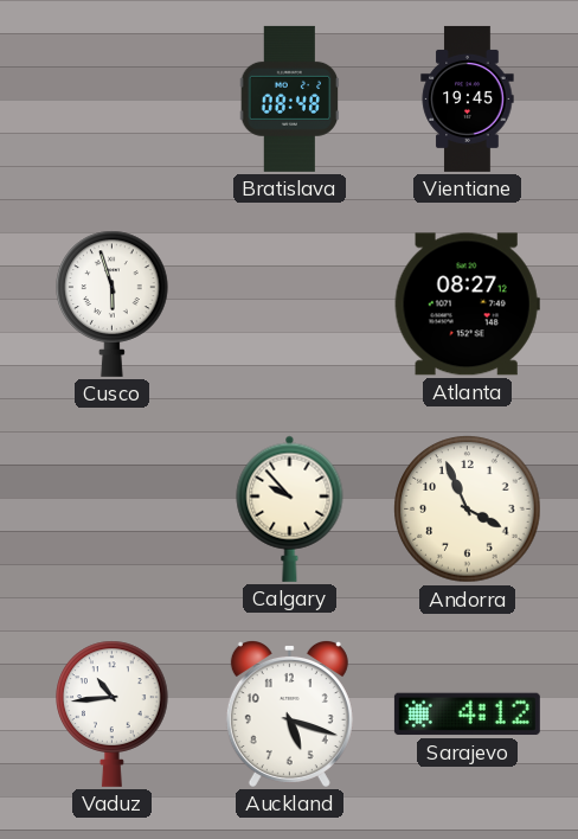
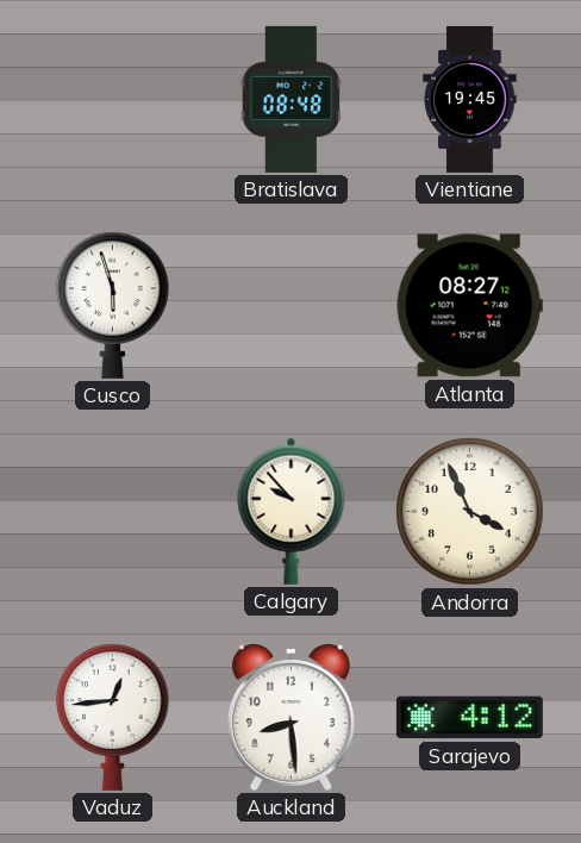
Vaduz: 10:44 -> 12:44 (113, 717)
Auckland: 5:18 -> 8:29 (290, 718)
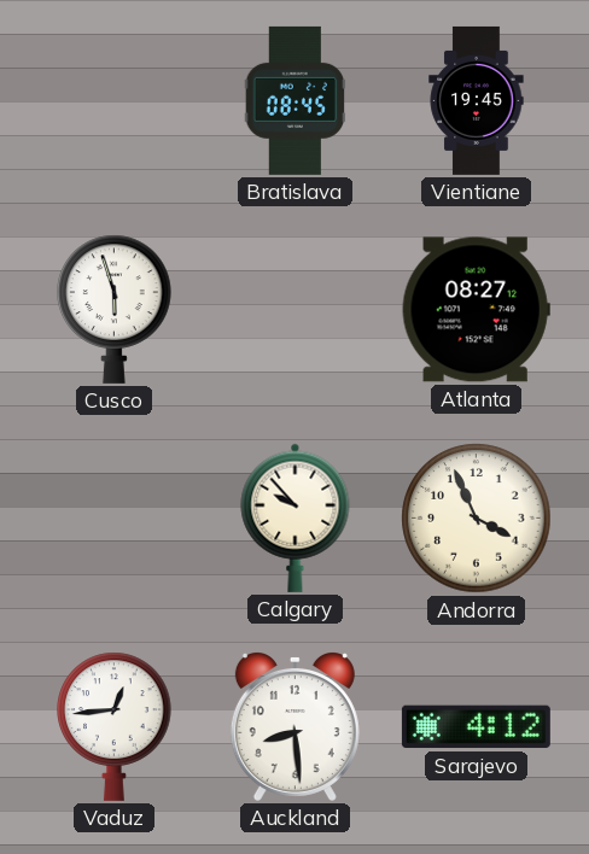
Bratislava: 08:48 -> 08:45 (296, 100)
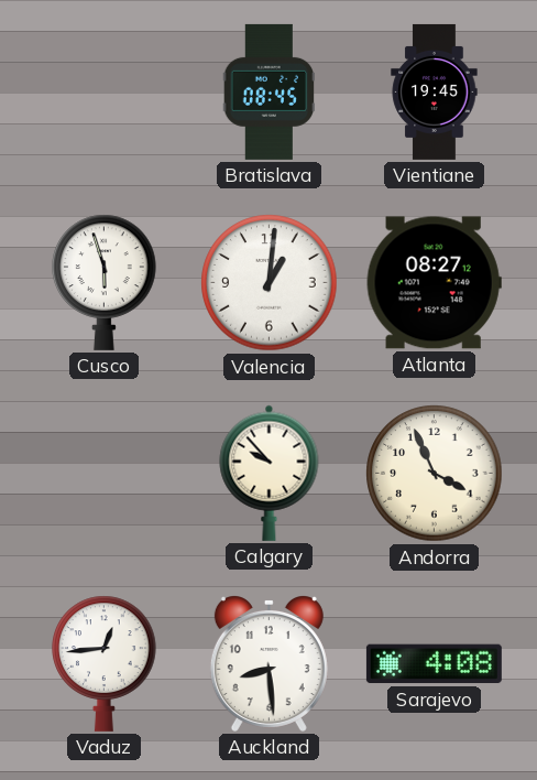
Valencia: none -> 1:01 (270, 283)
Sarajevo: 4:12 -> 4:08 (434, 664)
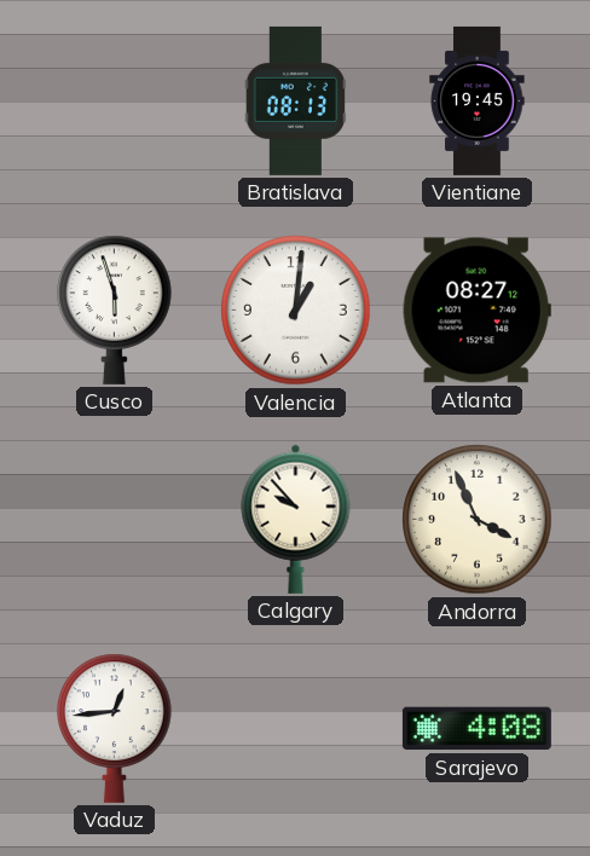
Bratislava: 08:45 -> 08:13 (296, 100)
Auckland: 8:29 -> none (268, 664)
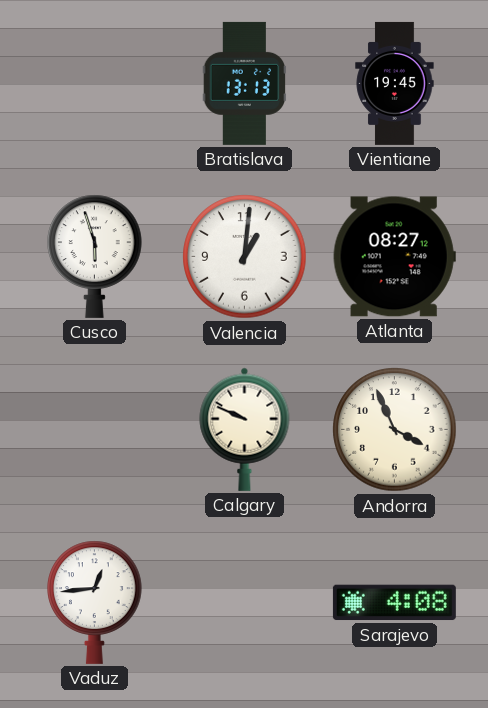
Bratislava: 08:13 -> 13:13 (245, 83)
Calgary: 9:53 -> 9:49 (245, 429)
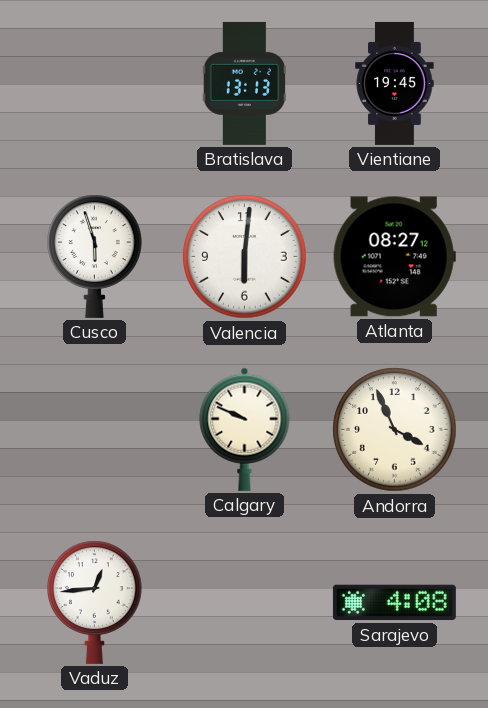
Valencia: 1:01 -> 6:01 (245, 257)
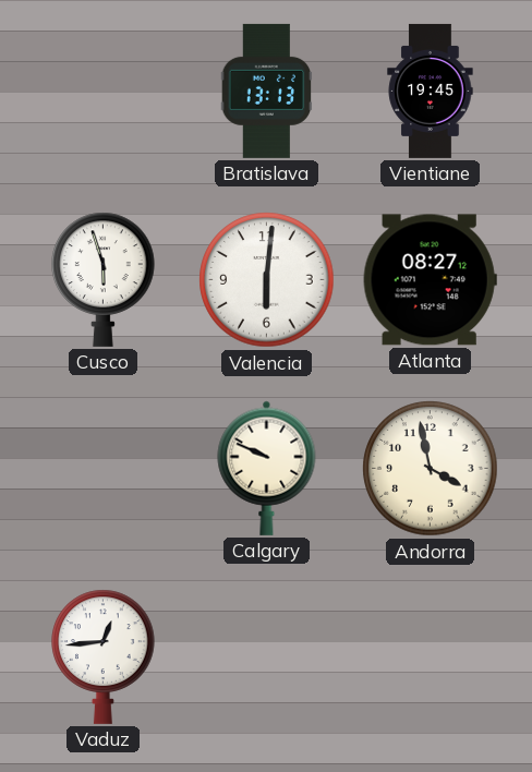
Andorra: 3:56 -> 3:58 (431, 469)
Sarajevo: 4:08 -> none (394, 603)
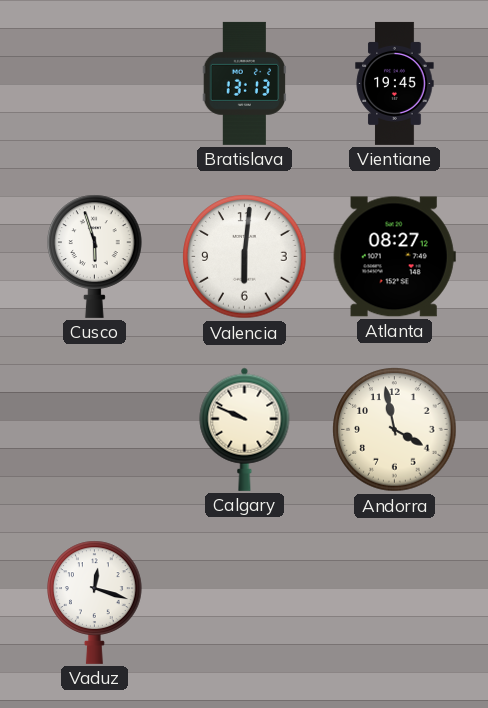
Vaduz: 12:44 -> 12:18 (95, 602)
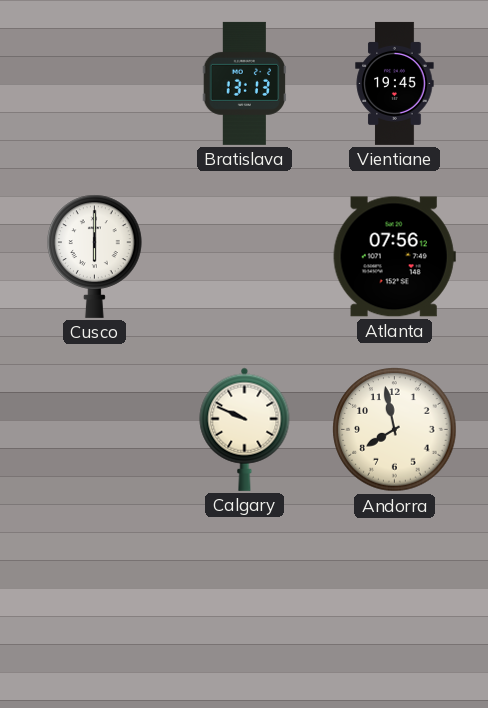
Cusco: 5:57 -> 6:00 (95, 256)
Valencia: 6:01 -> none (245, 257)
Atlanta: 08:27 -> 07:56 (394, 257)
Andorra: 3:58 -> 7:58 (395, 430)
Vaduz: 12:18 -> none (95, 602)
